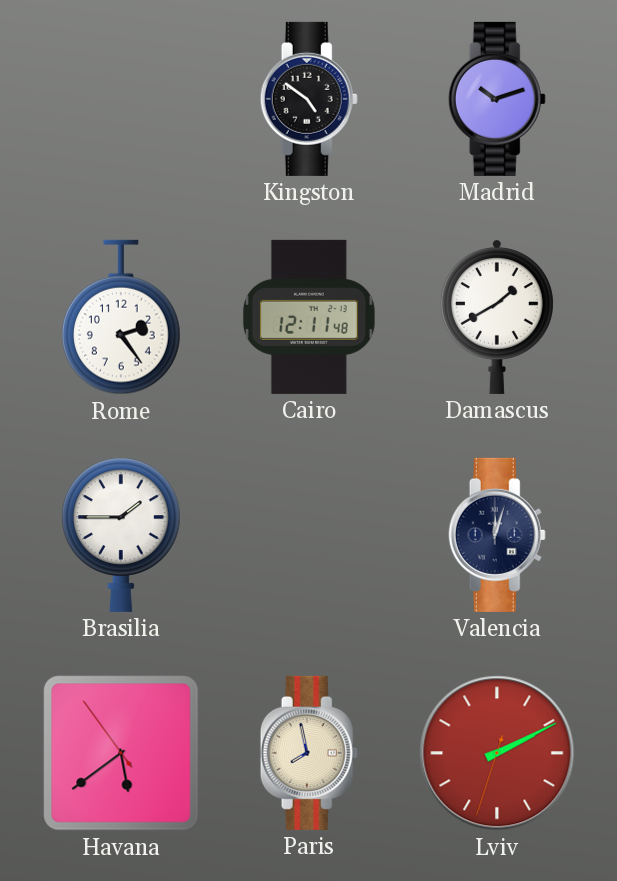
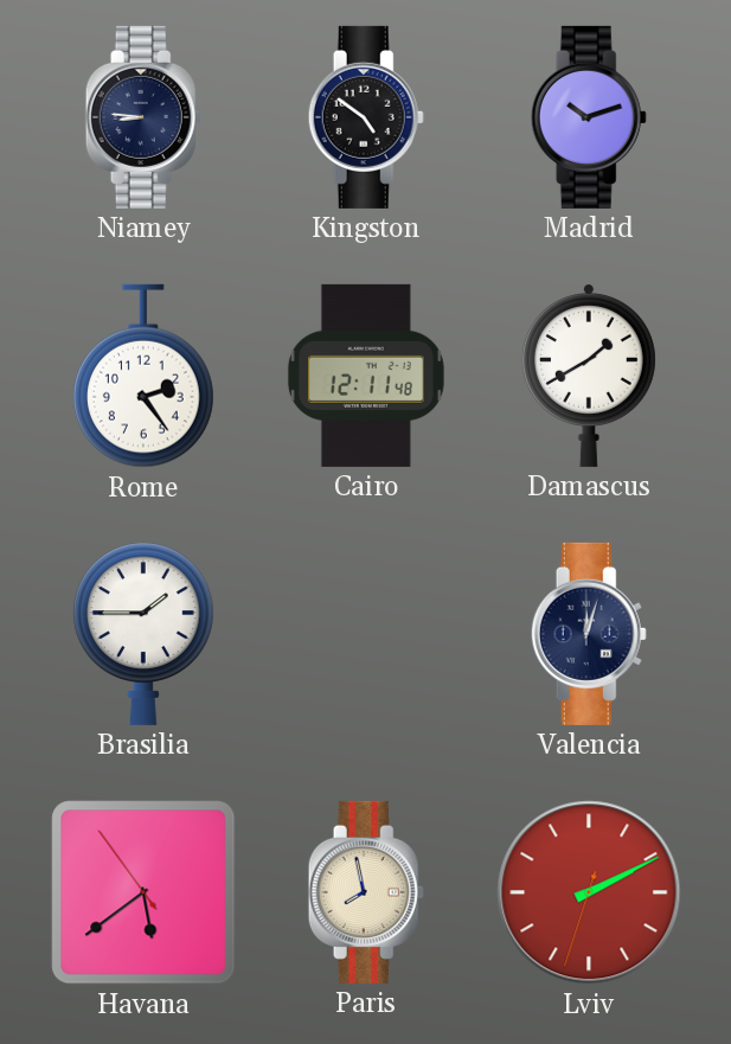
Niamey: none -> 8:46 (143, 117)
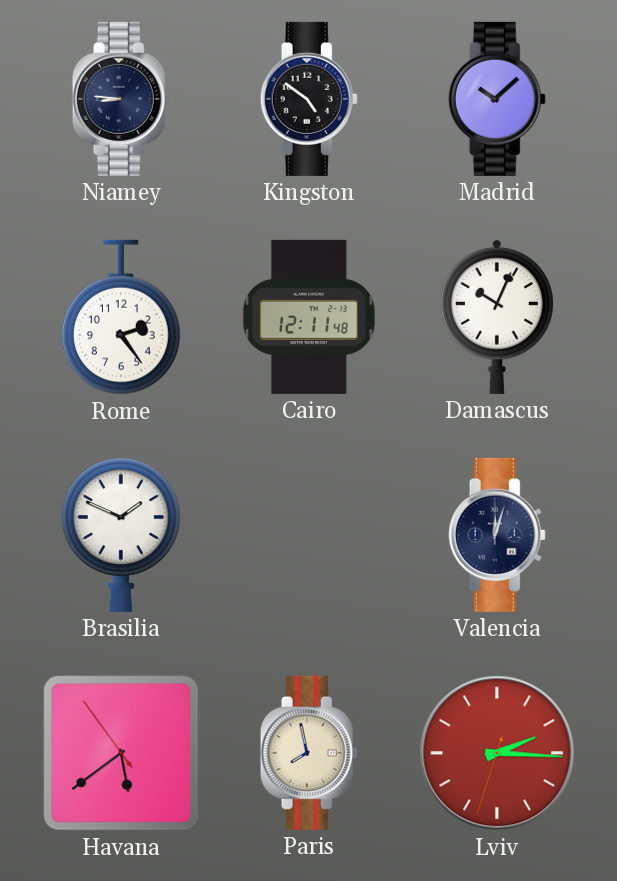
Madrid: 10:12 -> 10:08 (497, 99)
Damascus: 1:40 -> 10:04 (497, 317)
Brasilia: 1:45 -> 1:49 (121, 535)
Lviv: 2:10 -> 2:15 (497, 753)
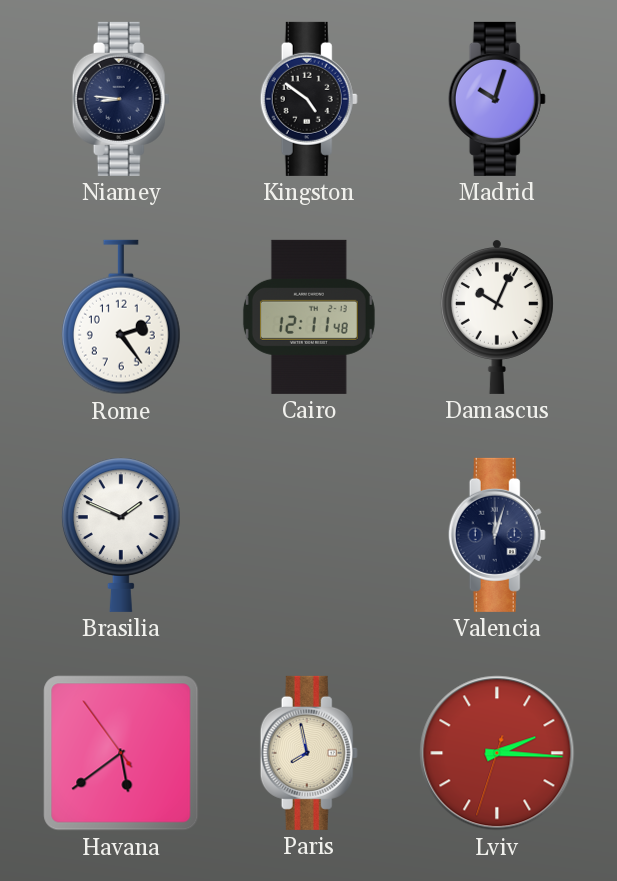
Madrid: 10:08 -> 10:03 (497, 99)
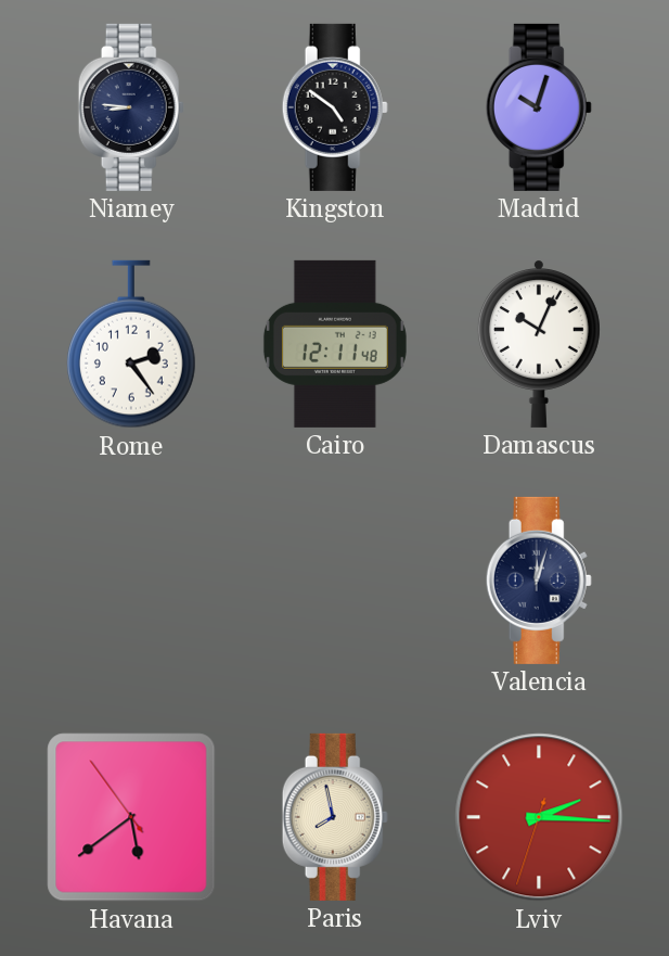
Brasilia: 1:49 -> none (121, 535)
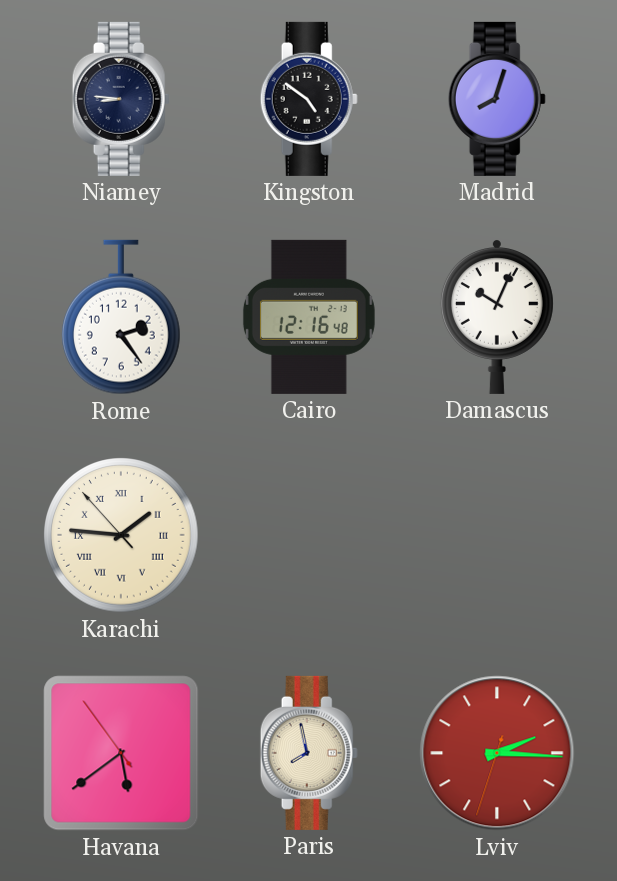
Madrid: 10:03 -> 8:03 (497, 99)
Cairo: 12:11 -> 12:16 (309, 317)
Karachi: none -> 1:45 (121, 535)
Valencia: 12:03 -> none (539, 581)
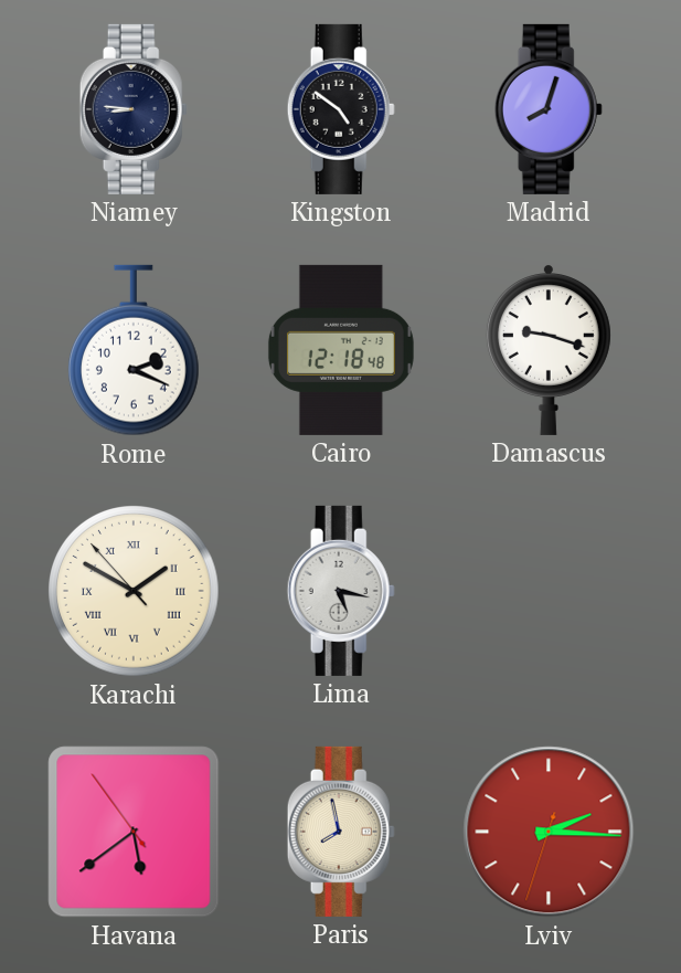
Rome: 2:24 -> 2:19 (134, 350)
Cairo: 12:16 -> 12:18 (341, 350)
Damascus: 10:04 -> 9:18 (549, 350)
Karachi: 1:45 -> 1:49 (134, 591)
Lima: none -> 5:17 (341, 591)
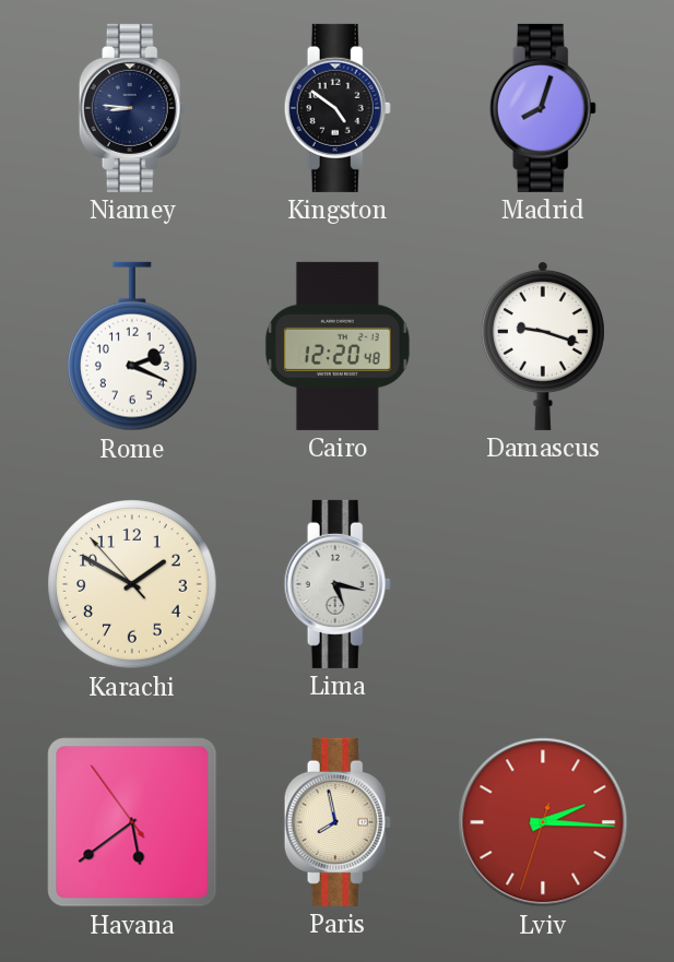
Cairo: 12:18 -> 12:20 (338, 346)
Karachi numerals: Roman -> Arabic (132, 584)
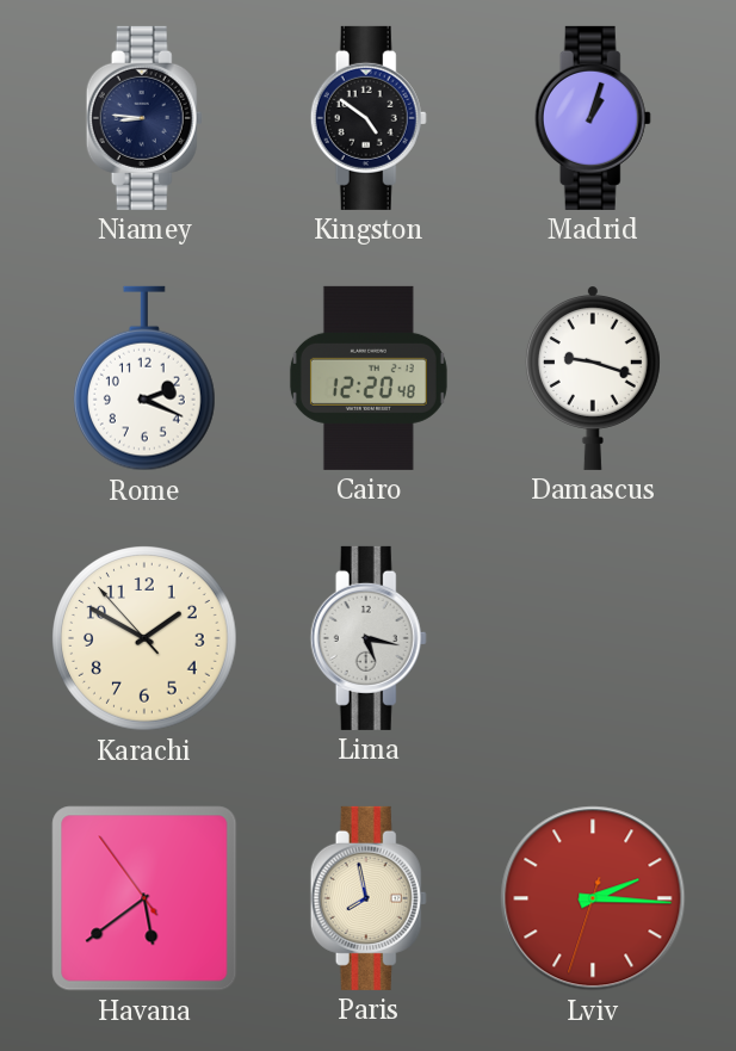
Madrid: 8:03 -> 1:03 (593, 118)
